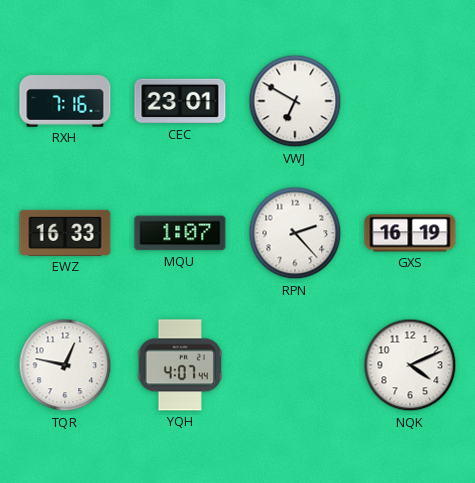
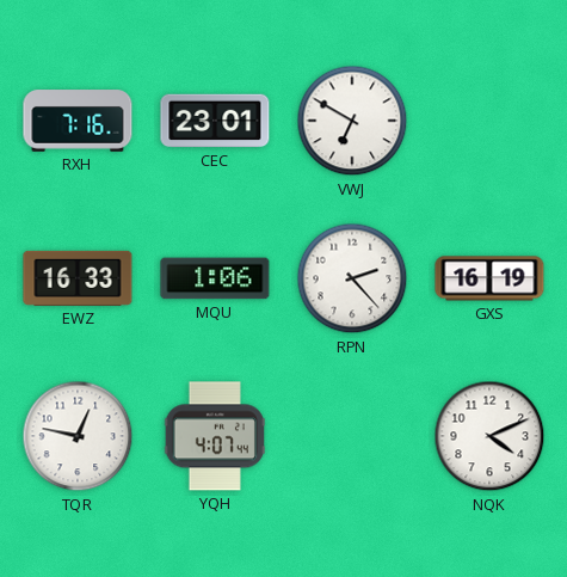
MQU: 1:07 -> 1:06 (215, 278)
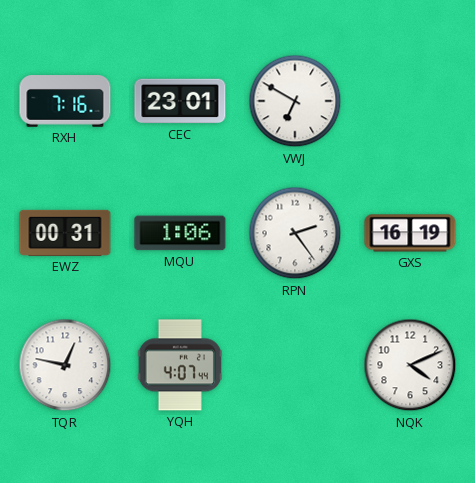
EWZ: 16:33 -> 00:31 (65, 233)
RPN: 2:23 -> 2:24 (295, 233)
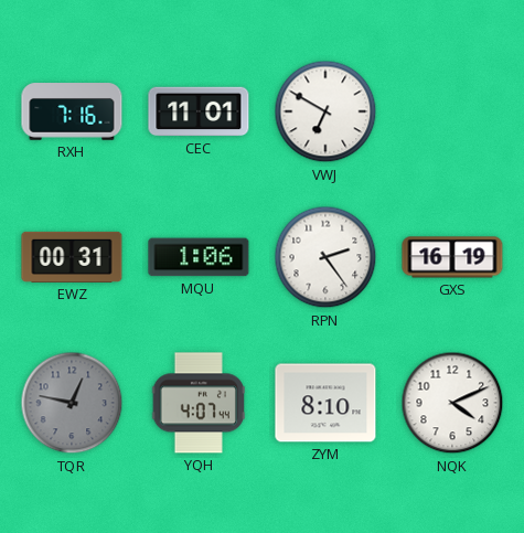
CEC: 23:01 -> 11:01 (199, 111)
TQR dial: white -> grey (72, 403)
ZYM: none -> 8:10 (325, 403)
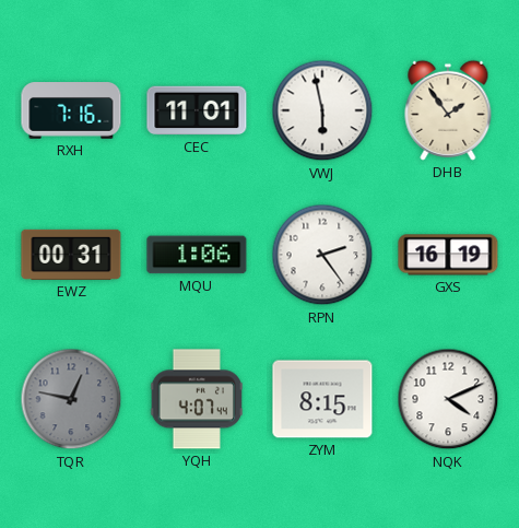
VWJ: 6:50 -> 5:58 (322, 110)
DHB: none -> 1:54 (448, 110)
ZYM: 8:10 -> 8:15 (322, 399)
